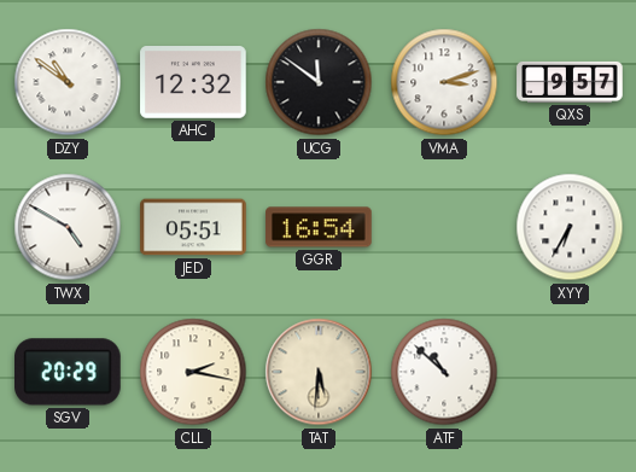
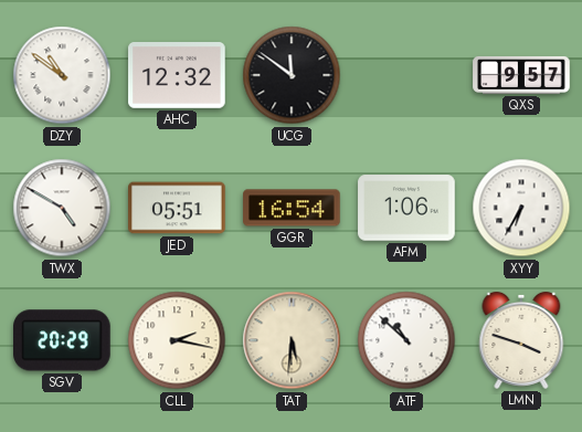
VMA: 3:12 -> none (444, 82)
AFM: none -> 1:06 (406, 208)
LMN: none -> 3:48 (521, 340)
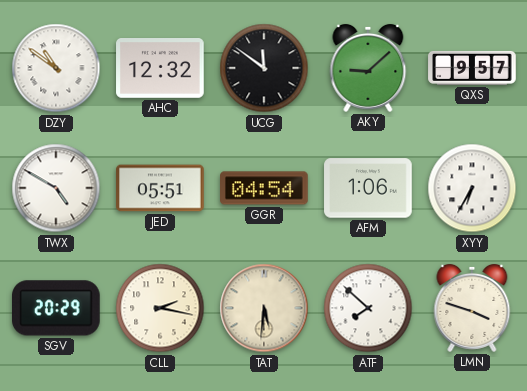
AKY: none -> 9:08 (368, 68)
GGR: 16:54 -> 04:54 (264, 188)
ATF: 10:52 -> 7:52 (368, 308)
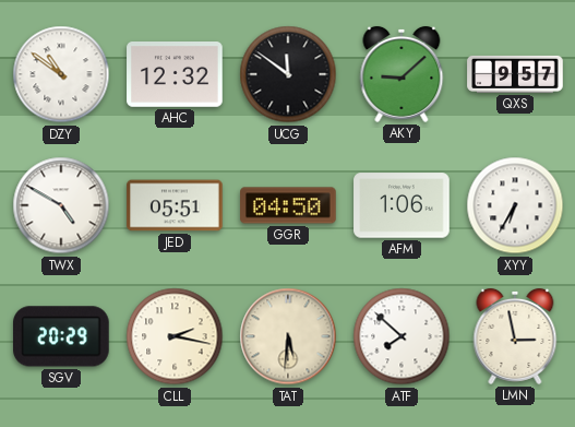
GGR: 04:54 -> 04:50 (288, 205)
LMN: 3:48 -> 2:58 (515, 336)
